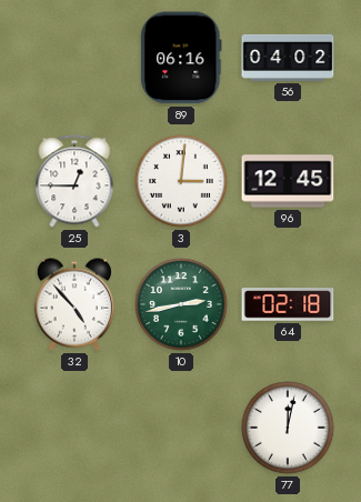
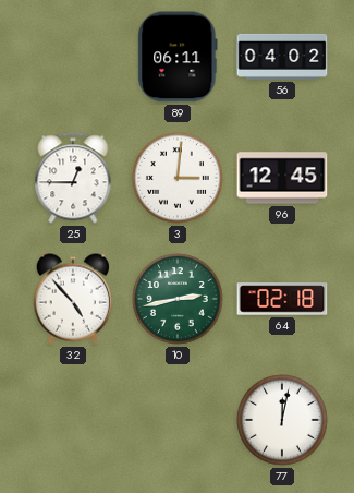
89: 06:16 -> 06:11 (178, 57)
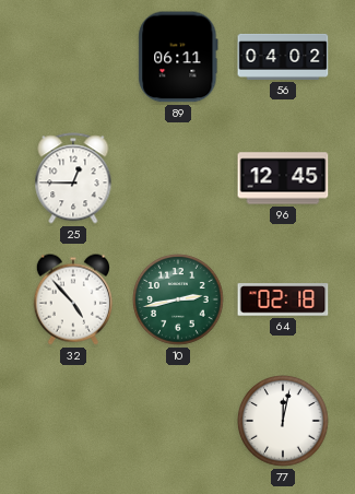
3: 3:01 -> none (178, 178)
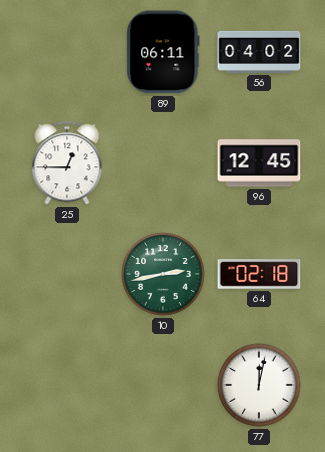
32: 4:53 -> none (73, 299)
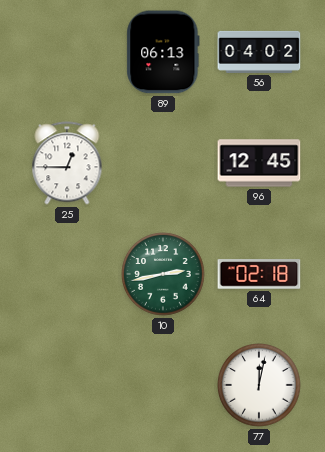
89: 06:11 -> 06:13 (163, 52)
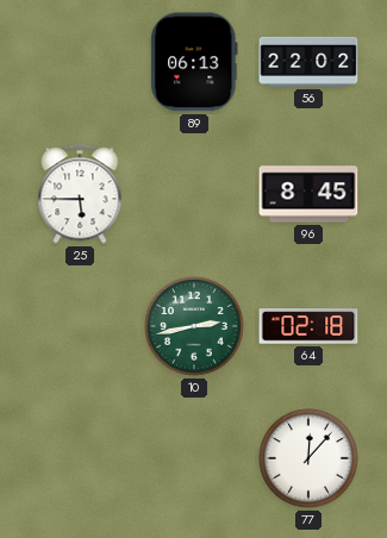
56: 04:02 -> 22:02 (308, 62)
25: 12:45 -> 5:45 (80, 194)
96: 12:45 -> 8:45 (308, 194)
77: 12:02 -> 12:07 (308, 458)
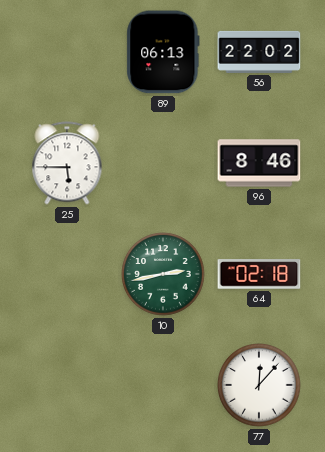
96: 8:45 -> 8:46 (259, 163)
